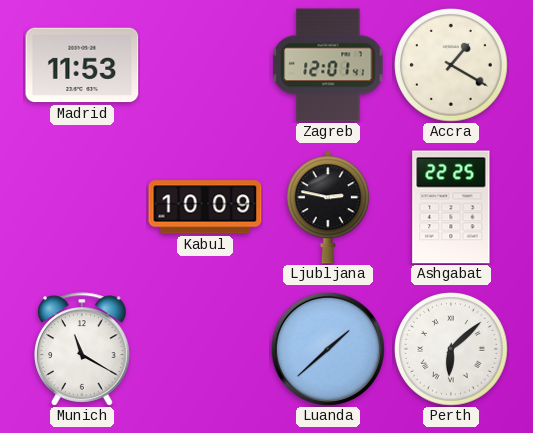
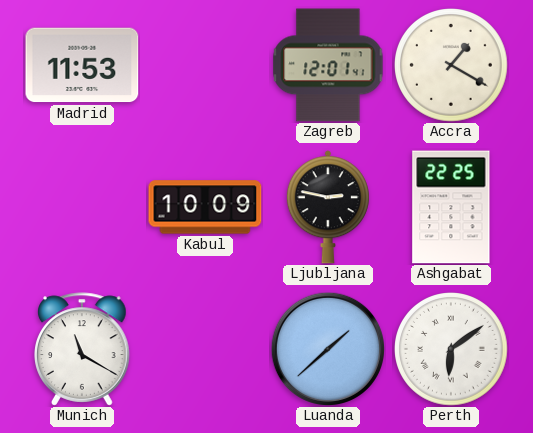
Perth: 6:08 -> 6:09 (451, 349)
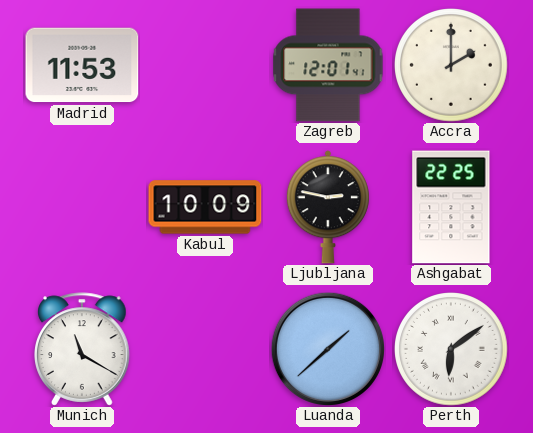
Accra: 1:20 -> 2:00 (451, 65)
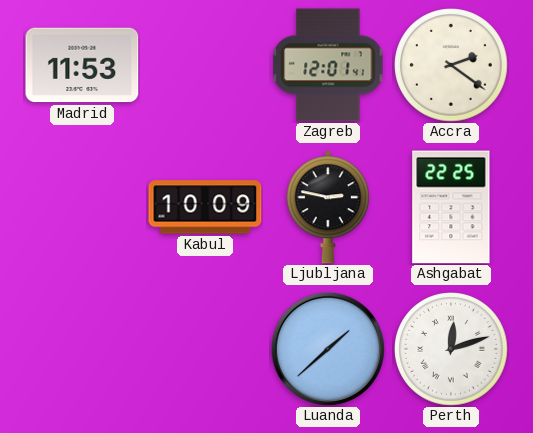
Accra: 2:00 -> 2:21 (451, 65)
Munich: 11:20 -> none (83, 349)
Perth: 6:09 -> 12:12 (451, 349)
